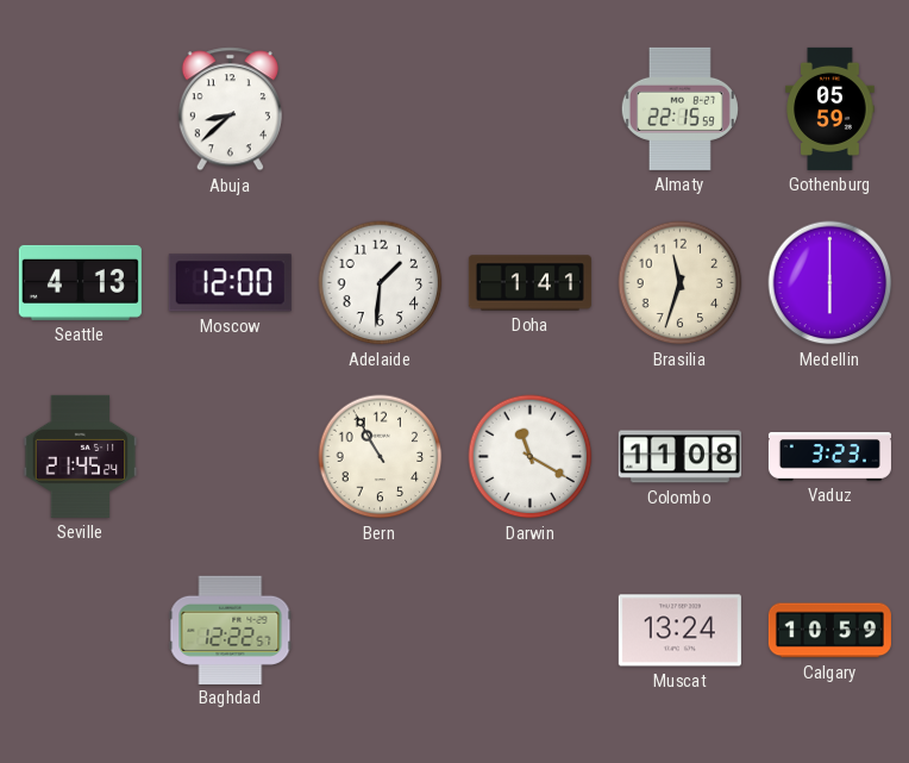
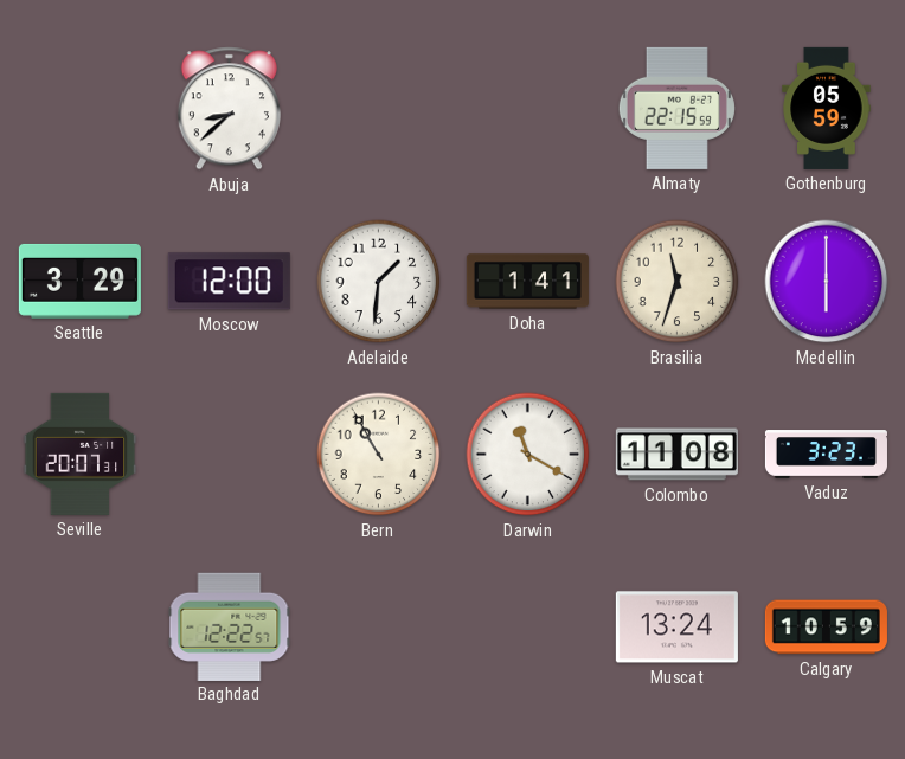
Seattle: 4:13 -> 3:29 (79, 281)
Seville: 21:45 -> 20:07 (81, 454)
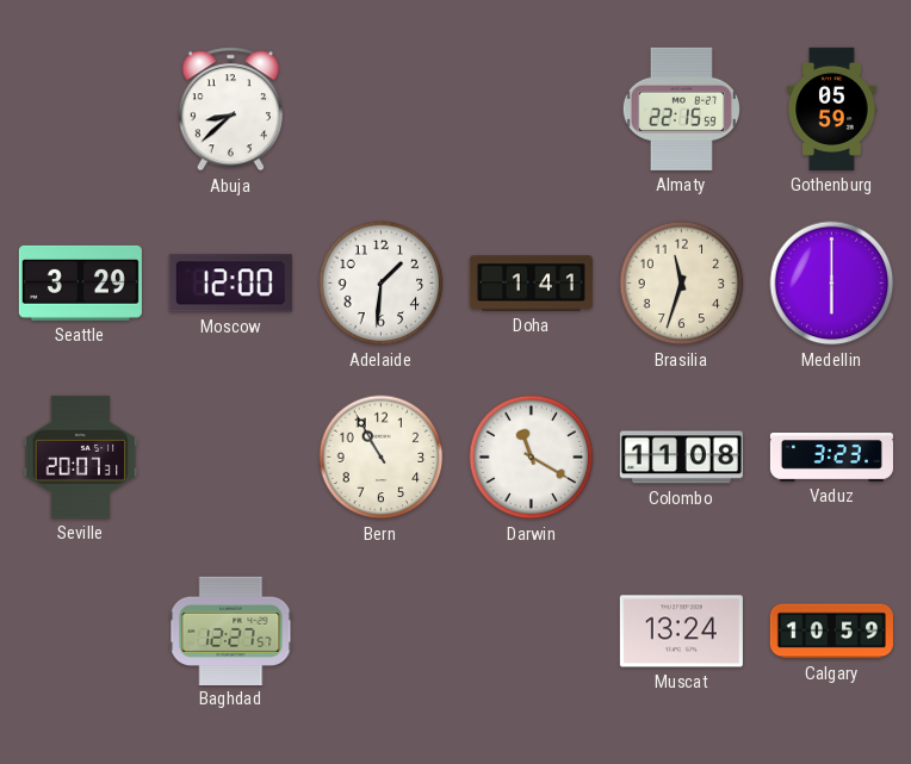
Baghdad: 12:22 -> 12:27 (231, 631)
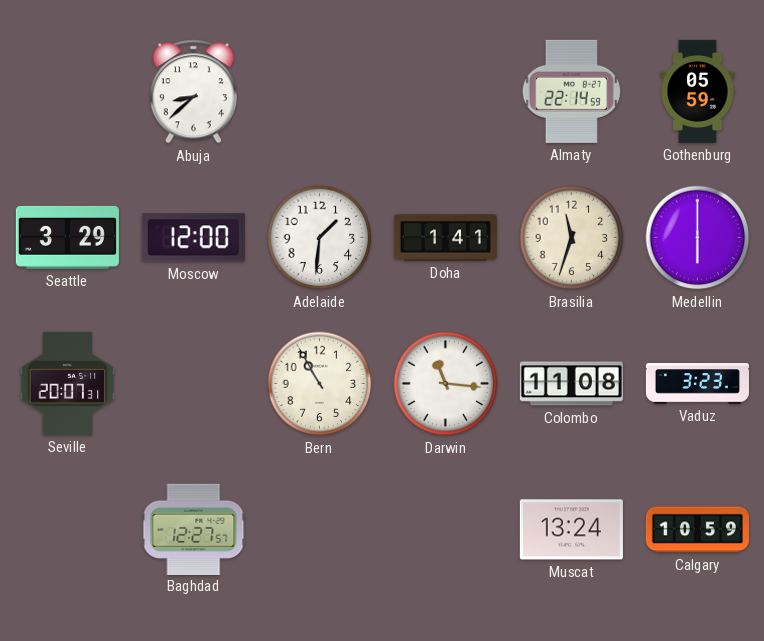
Almaty: 22:15 -> 22:14 (571, 91)
Darwin: 11:20 -> 11:16 (446, 384)
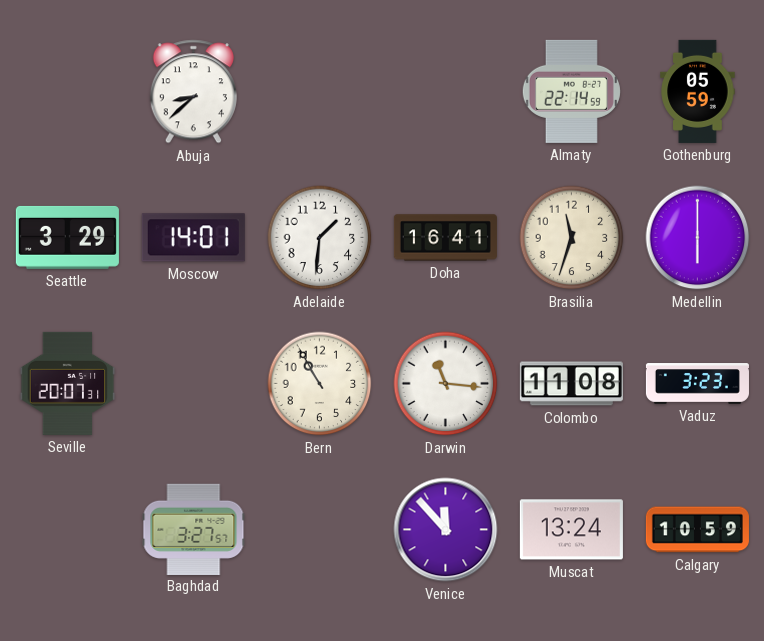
Moscow: 12:00 -> 14:01 (193, 238)
Doha: 1:41 -> 16:41 (445, 238)
Baghdad: 12:27 -> 3:27 (194, 529)
Venice: none -> 11:53 (446, 530)
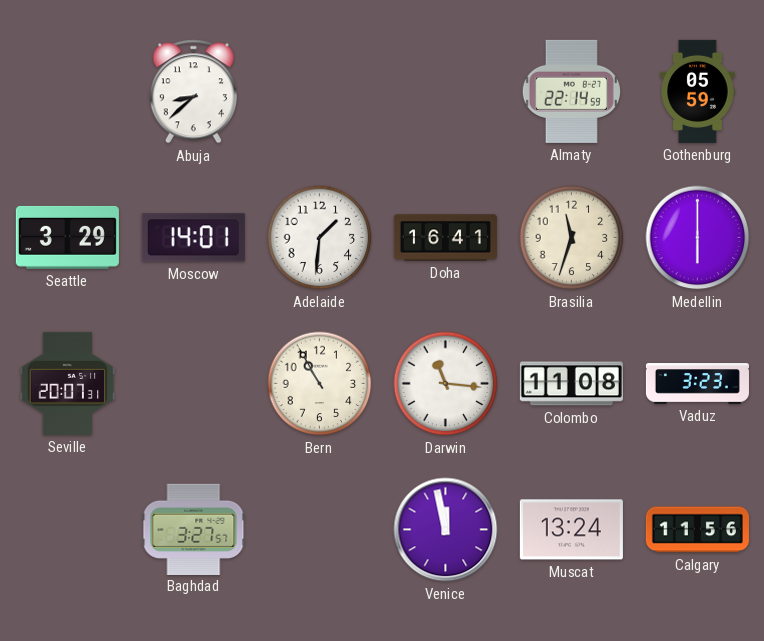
Venice: 11:53 -> 11:58 (446, 530)
Calgary: 10:59 -> 11:56 (697, 530)
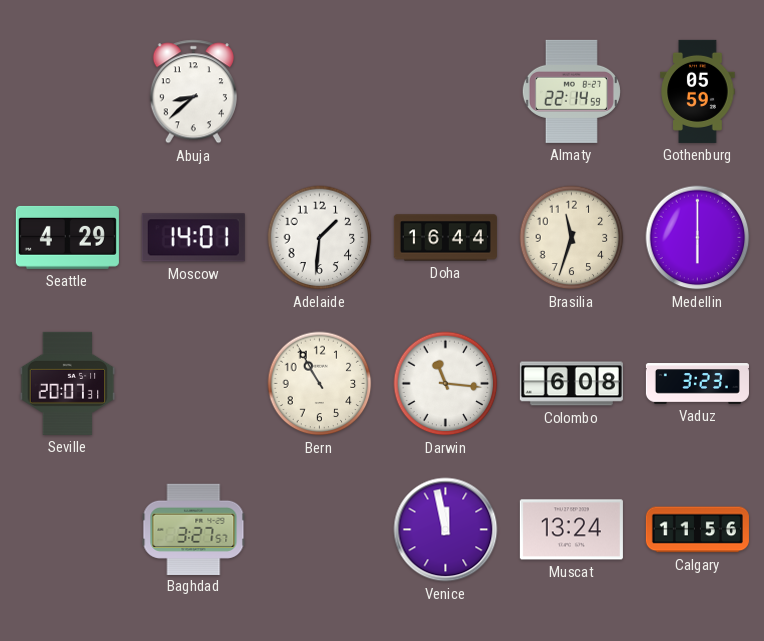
Seattle: 3:29 -> 4:29 (67, 237)
Doha: 16:41 -> 16:44 (445, 238)
Colombo: 11:08 -> 6:08 (571, 384)
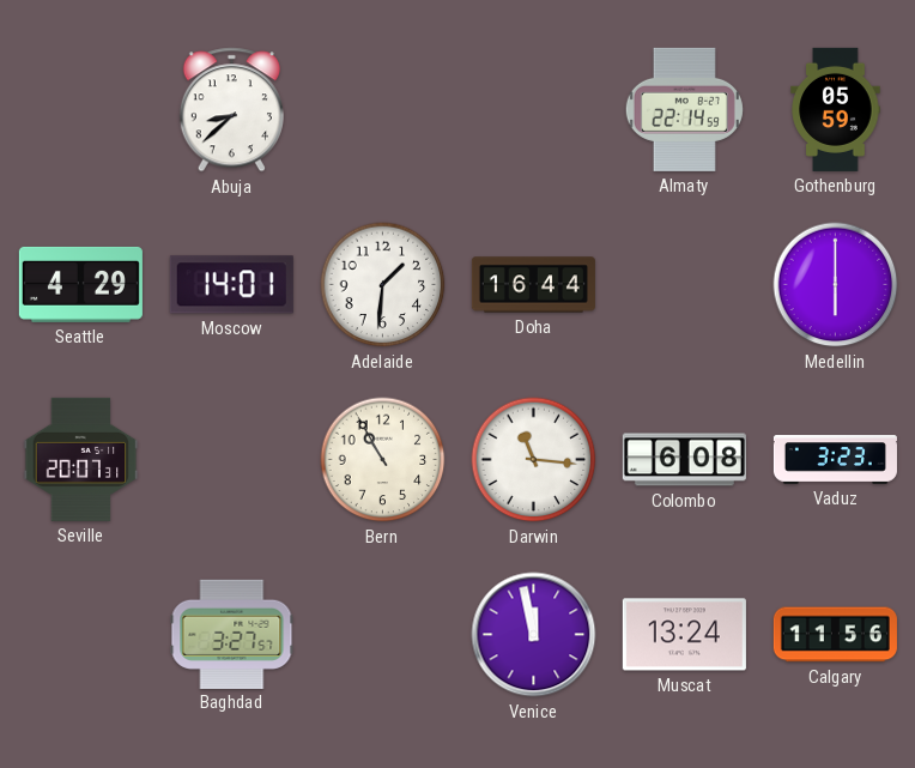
Brasilia: 11:33 -> none (572, 238)
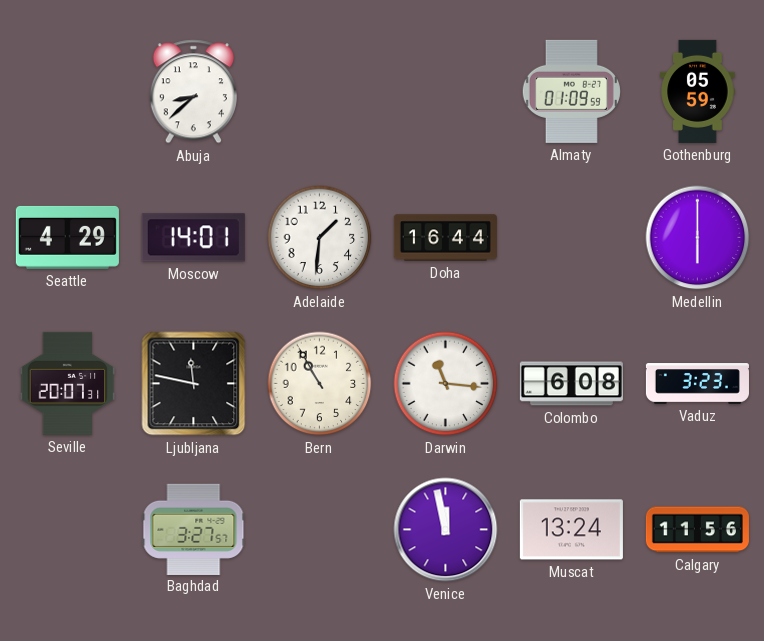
Almaty: 22:14 -> 01:09 (571, 91)
Ljubljana: none -> 11:47 (194, 384)
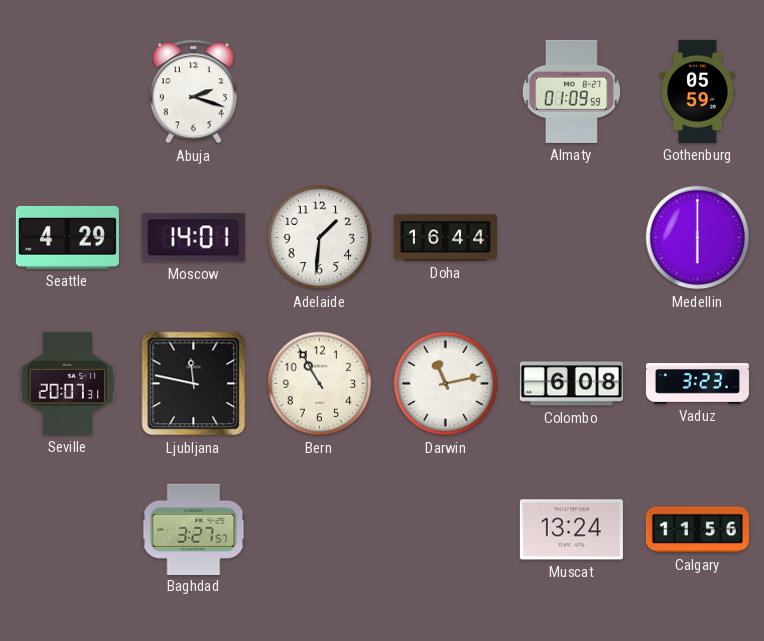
Abuja: 8:38 -> 2:18 (193, 92)
Darwin: 11:16 -> 11:13 (446, 384)
Venice: 11:58 -> none (446, 530)
